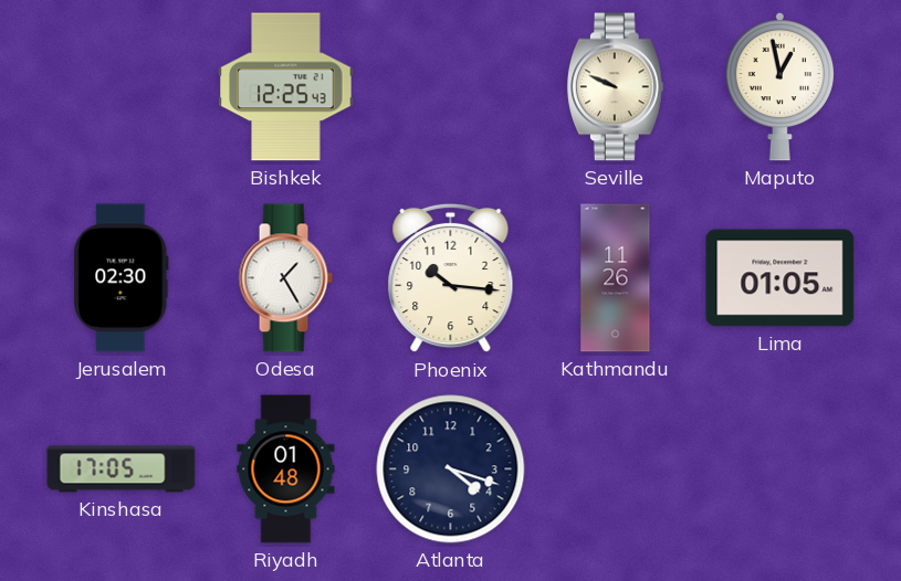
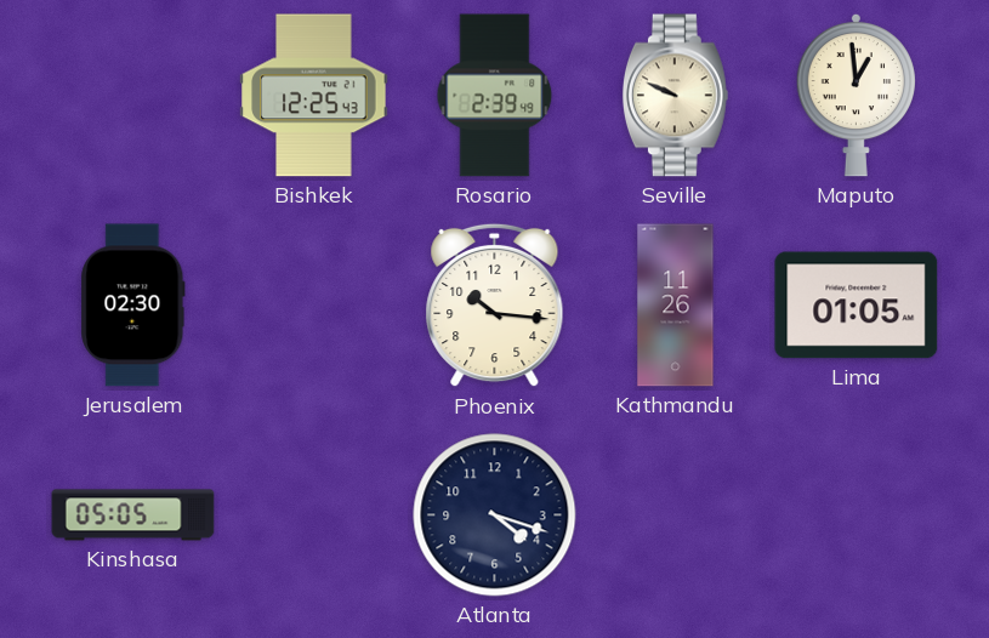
Rosario: none -> 2:39 (495, 96)
Maputo: 12:58 -> 12:59 (856, 95)
Odesa: 1:25 -> none (285, 278)
Kinshasa: 17:05 -> 05:05 (133, 515)
Riyadh: 01:48 -> none (286, 469)
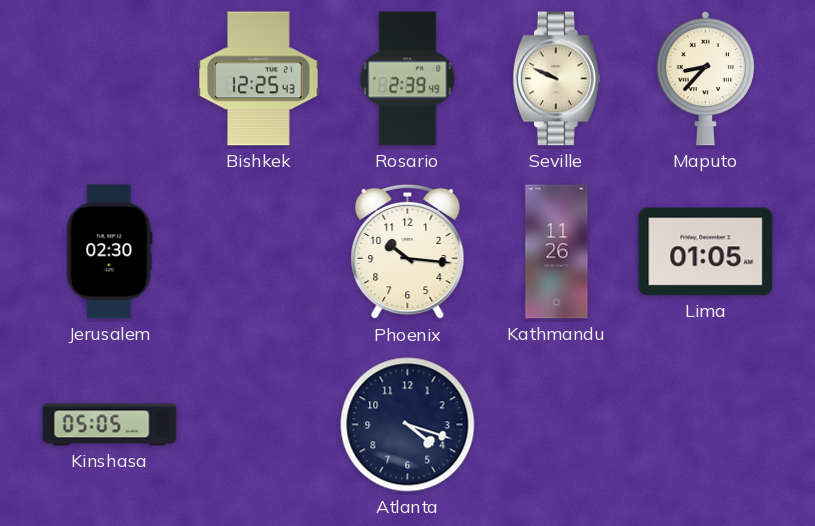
Maputo: 12:59 -> 8:37 (705, 78)
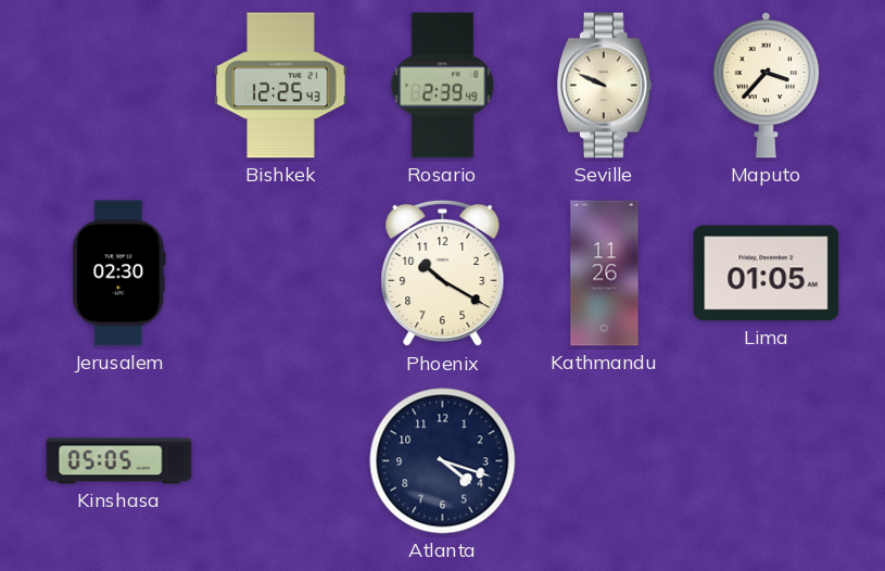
Maputo: 8:37 -> 3:37 (766, 85)
Phoenix: 10:16 -> 10:20 (443, 274)
